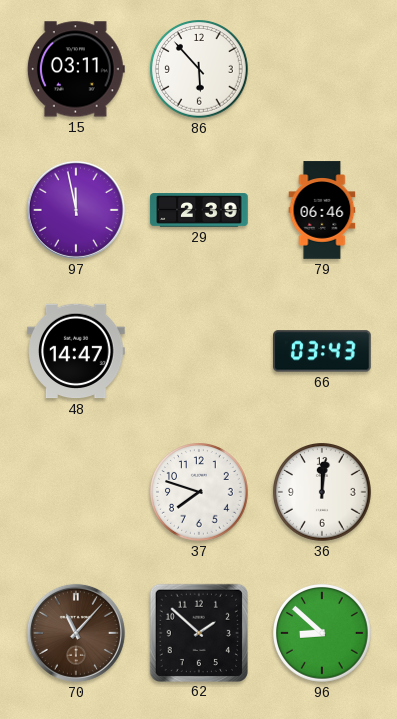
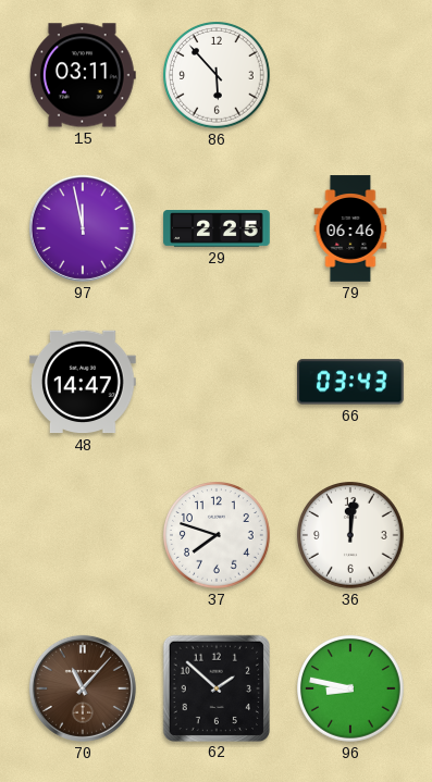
29: 2:39 -> 2:25 (217, 228)
96: 8:52 -> 8:47 (351, 690)
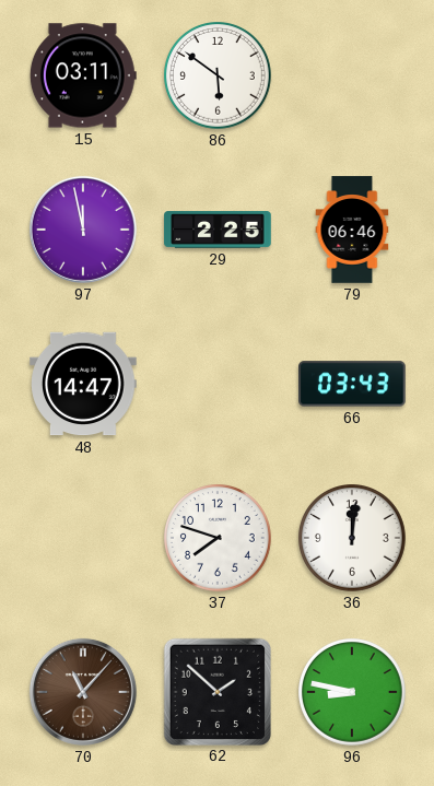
86: 5:53 -> 5:51 (219, 77)
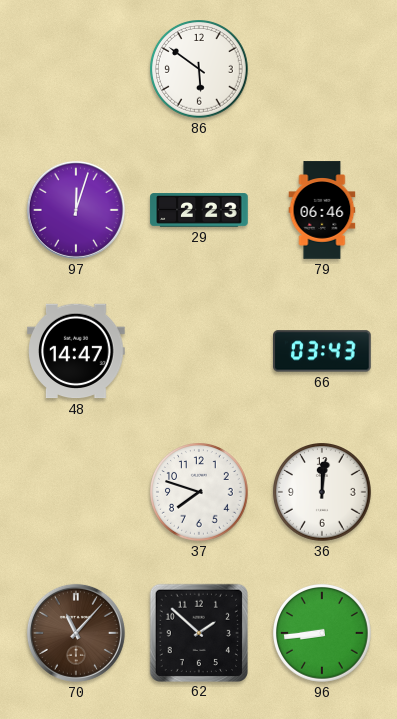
15: 03:11 -> none (83, 75)
97: 11:58 -> 12:03 (76, 210)
29: 2:25 -> 2:23 (199, 210)
96: 8:47 -> 8:44 (323, 634)
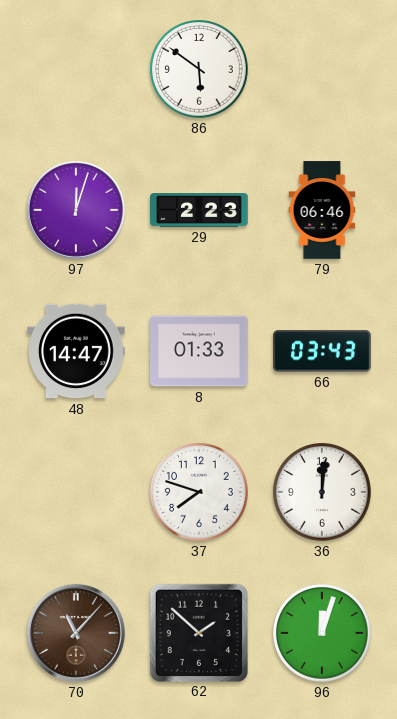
8: none -> 01:33 (199, 351)
96: 8:44 -> 12:03 (323, 634)
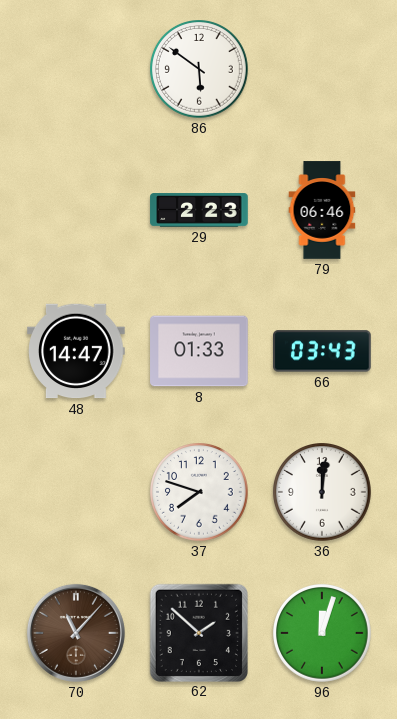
97: 12:03 -> none (76, 210)
